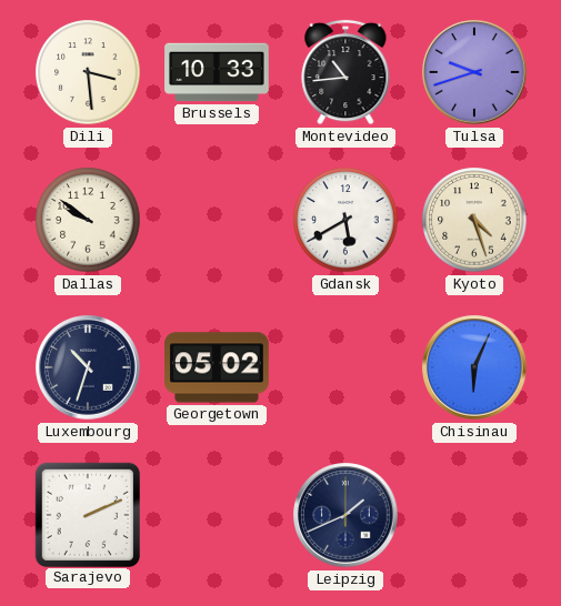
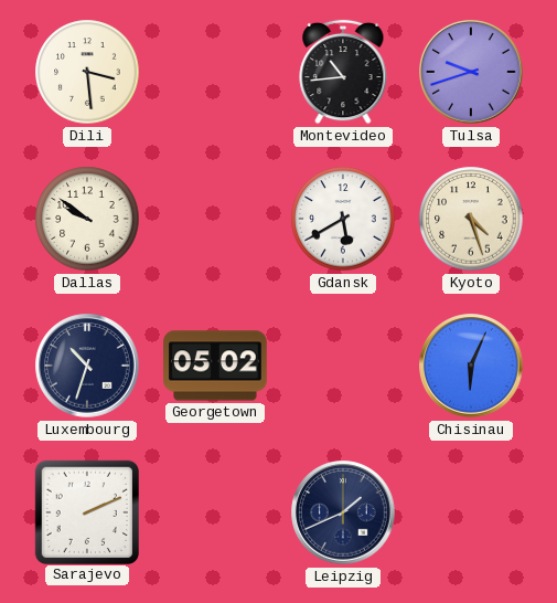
Brussels: 10:33 -> none (217, 72)
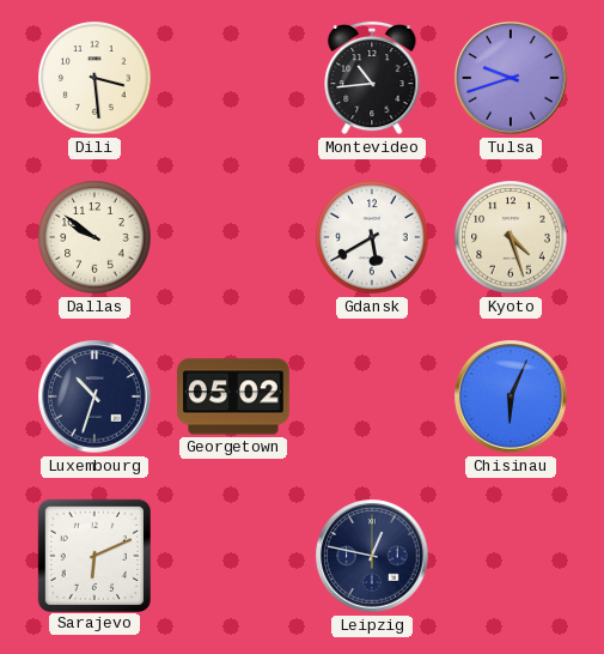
Sarajevo: 2:11 -> 6:11 (93, 555)
Leipzig: 1:41 -> 12:47 (372, 556)
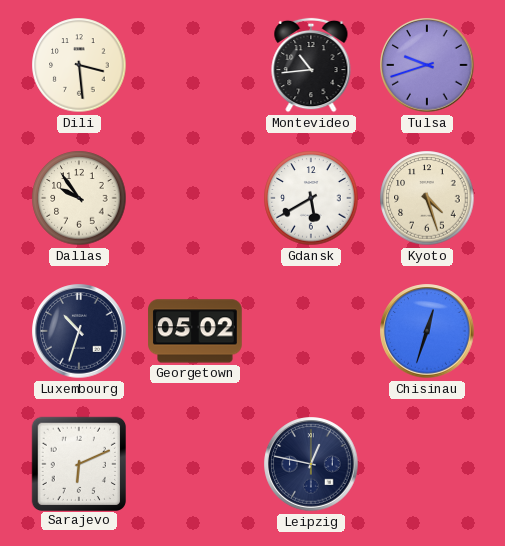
Dallas: 9:51 -> 9:54 (79, 198)
Chisinau: 6:04 -> 12:33 (427, 331)
